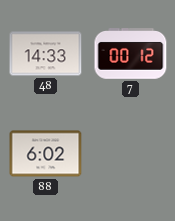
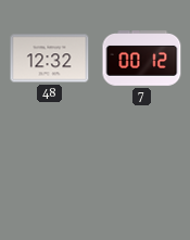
48: 14:33 -> 12:32 (50, 59)
88: 6:02 -> none (46, 154)
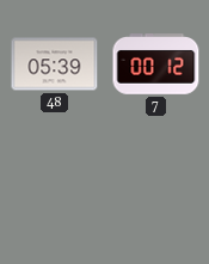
48: 12:32 -> 05:39 (55, 65)
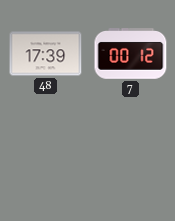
48: 05:39 -> 17:39 (46, 54)
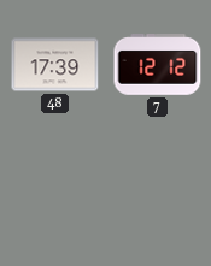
7: 00:12 -> 12:12 (158, 65)
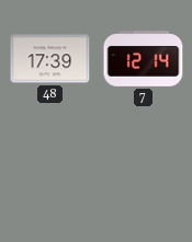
7: 12:12 -> 12:14 (144, 59)
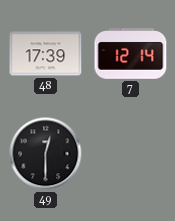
49: none -> 12:30 (46, 154)
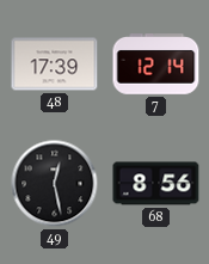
49: 12:30 -> 12:28 (55, 184)
68: none -> 8:56 (156, 184)
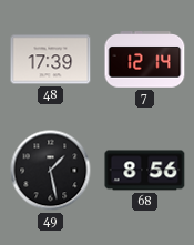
49: 12:28 -> 1:28 (51, 171)
